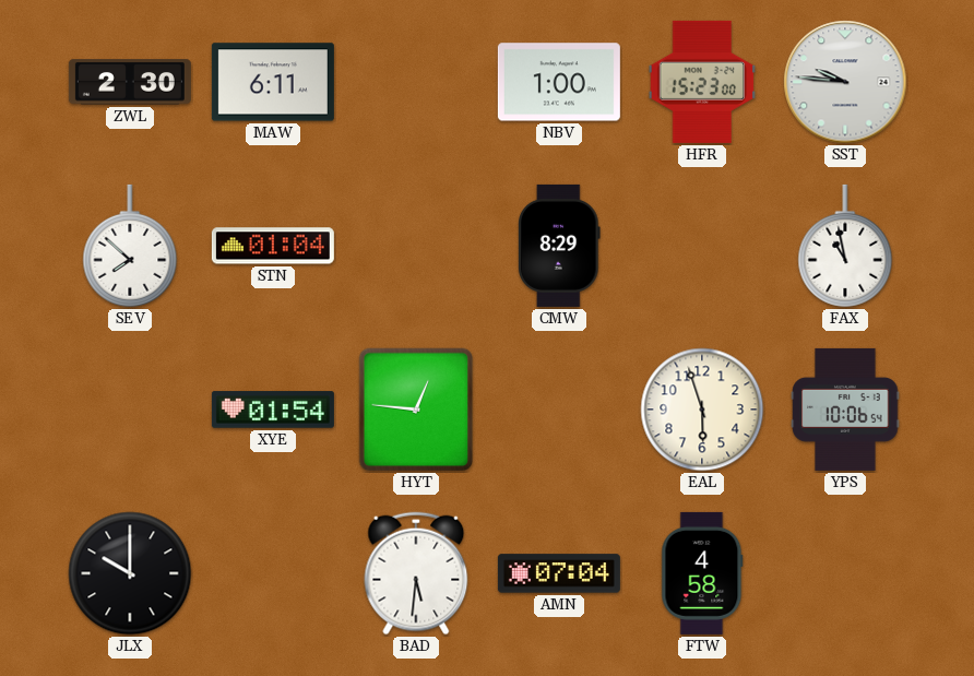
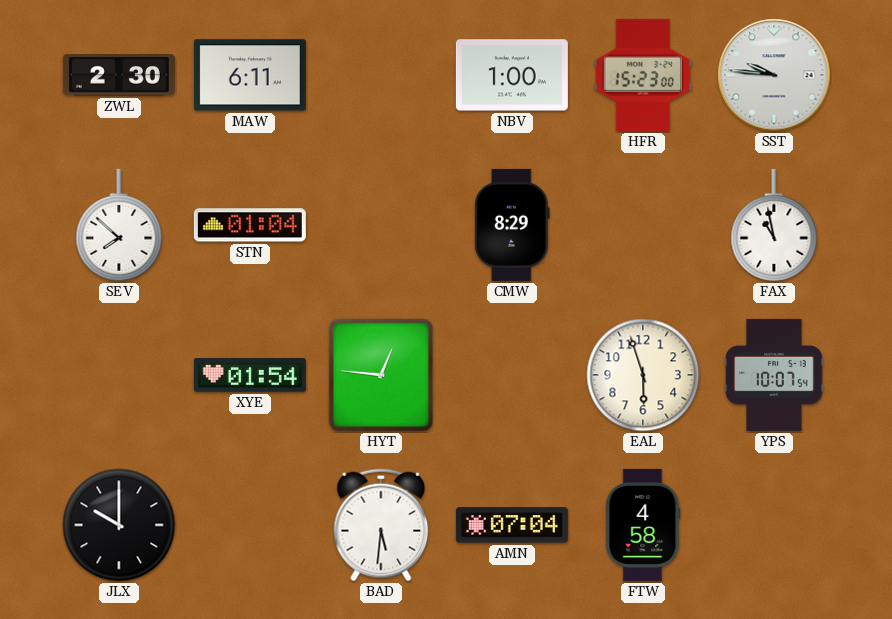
YPS: 10:06 -> 10:07 (774, 375)
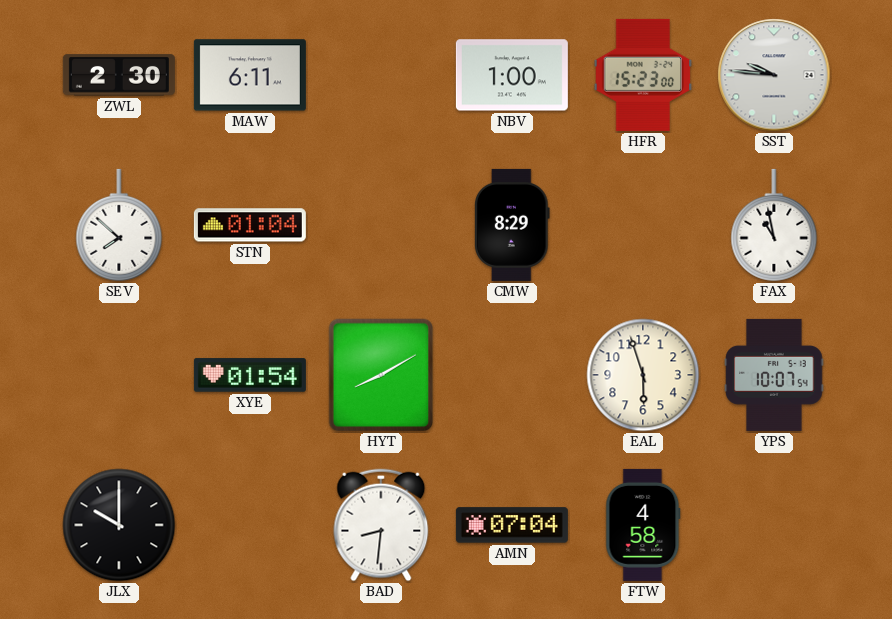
HYT: 12:46 -> 8:10 (381, 375)
BAD: 5:31 -> 8:31 (381, 525)
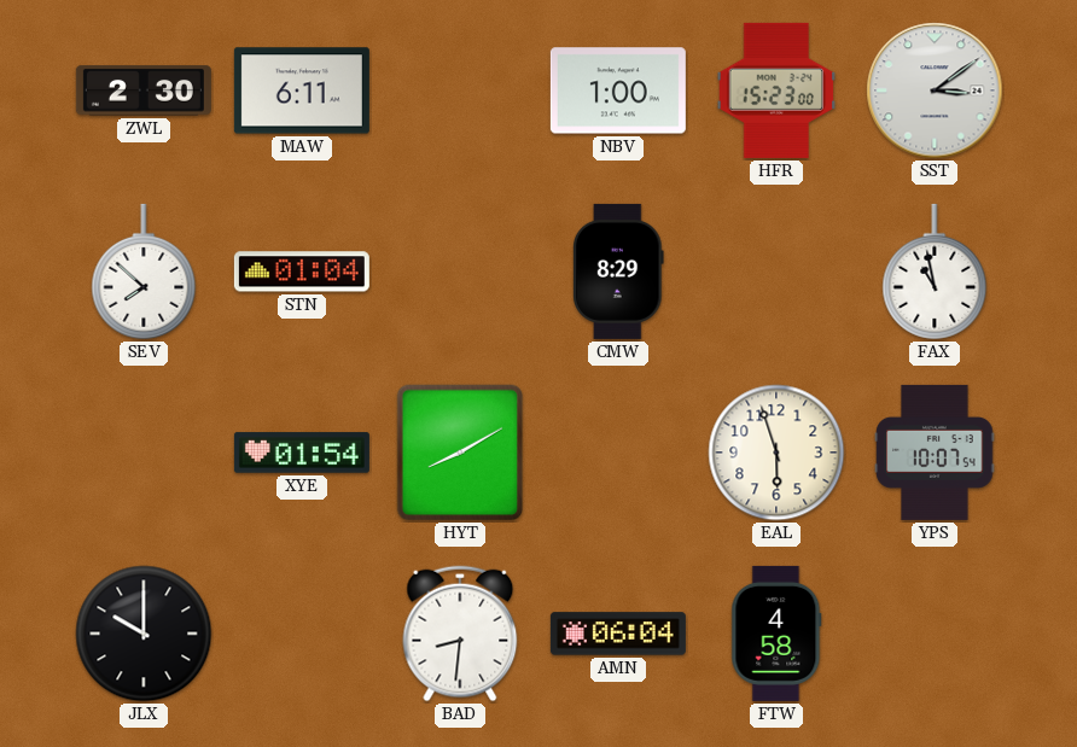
SST: 9:46 -> 3:09 (935, 91)
AMN: 07:04 -> 06:04 (618, 634)
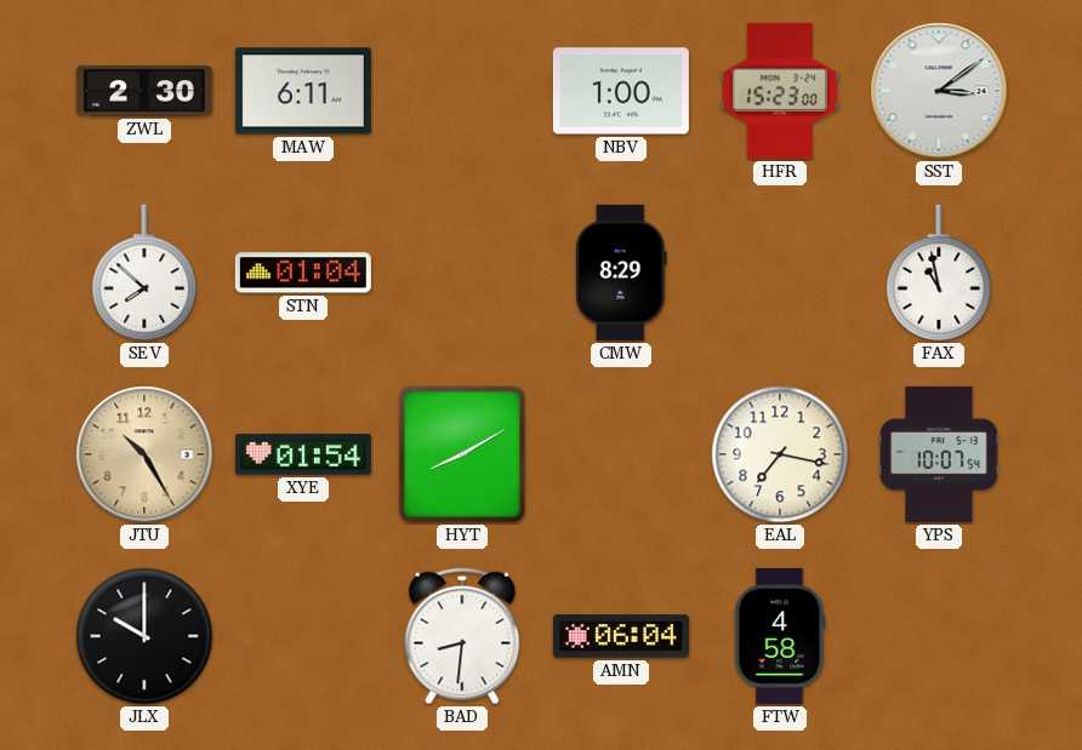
JTU: none -> 10:25 (144, 454)
EAL: 5:57 -> 7:17 (780, 454)
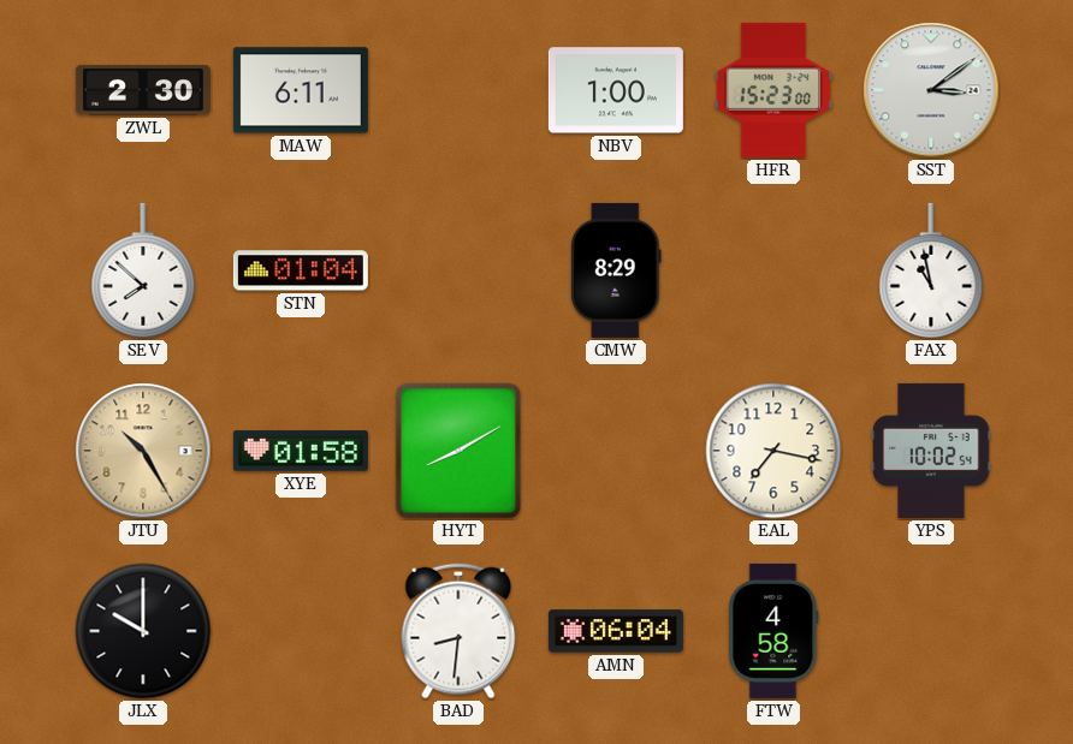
XYE: 01:54 -> 01:58 (301, 451)
YPS: 10:07 -> 10:02 (931, 451)
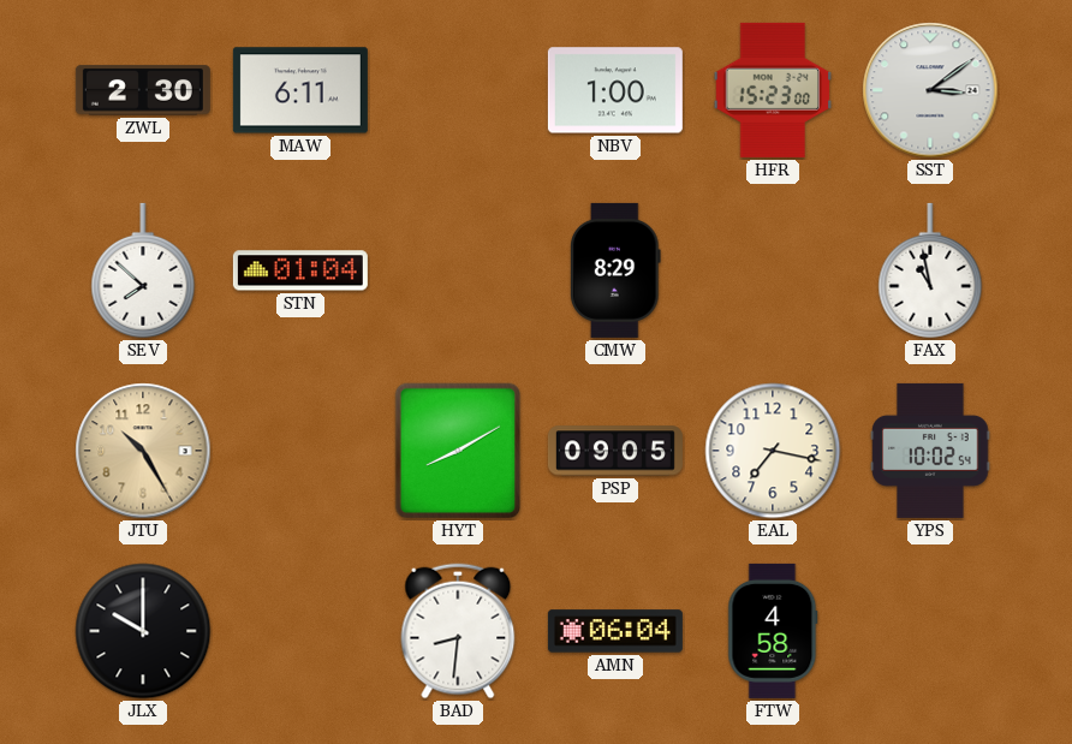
XYE: 01:58 -> none (301, 451)
PSP: none -> 09:05 (615, 451)
